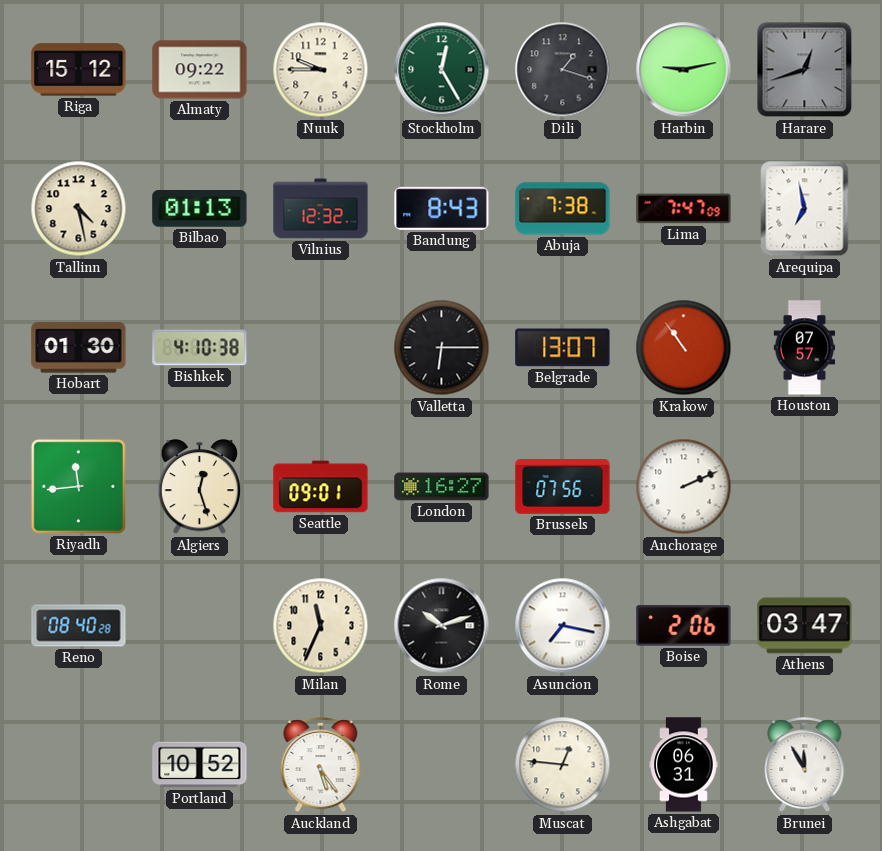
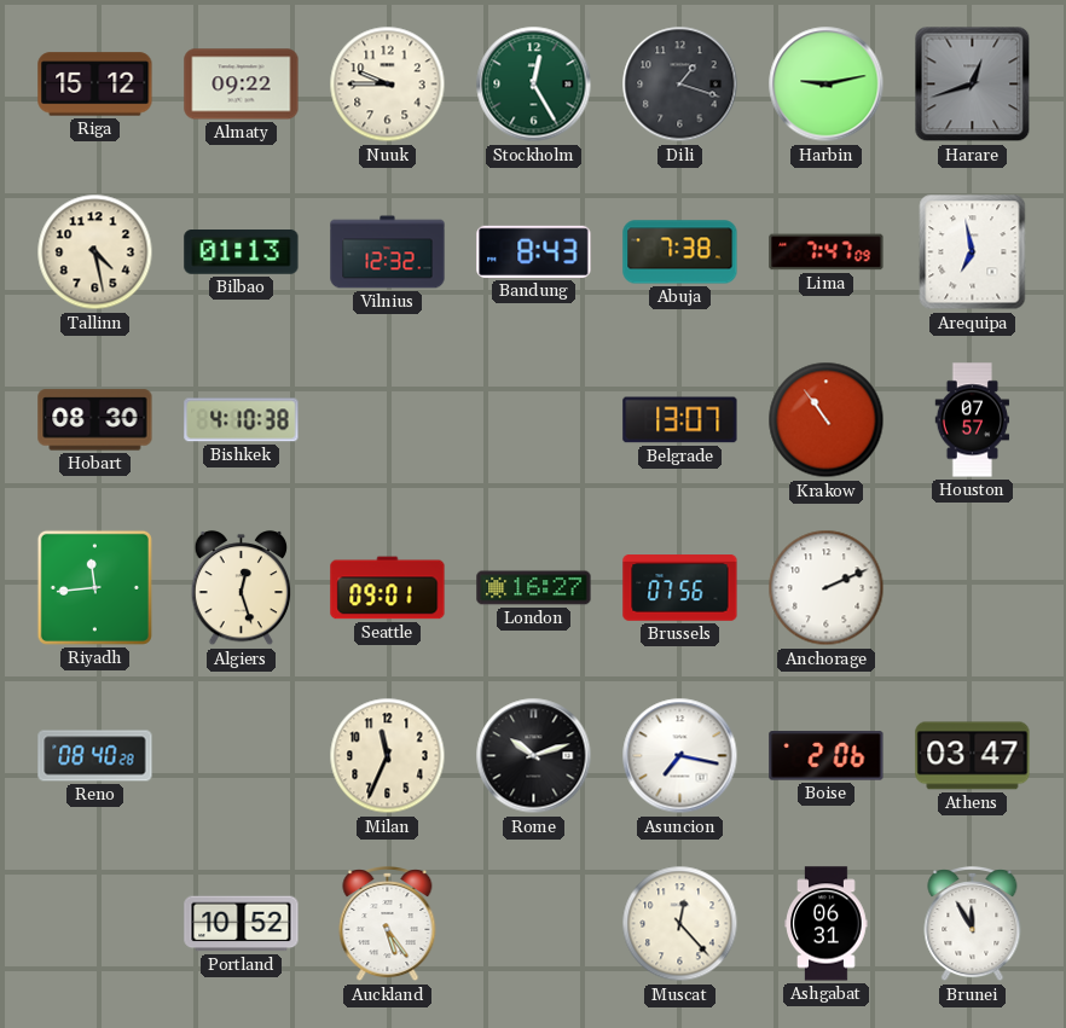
Hobart: 01:30 -> 08:30 (95, 420)
Valletta: 6:15 -> none (442, 348)
Muscat: 12:46 -> 12:23 (680, 924)
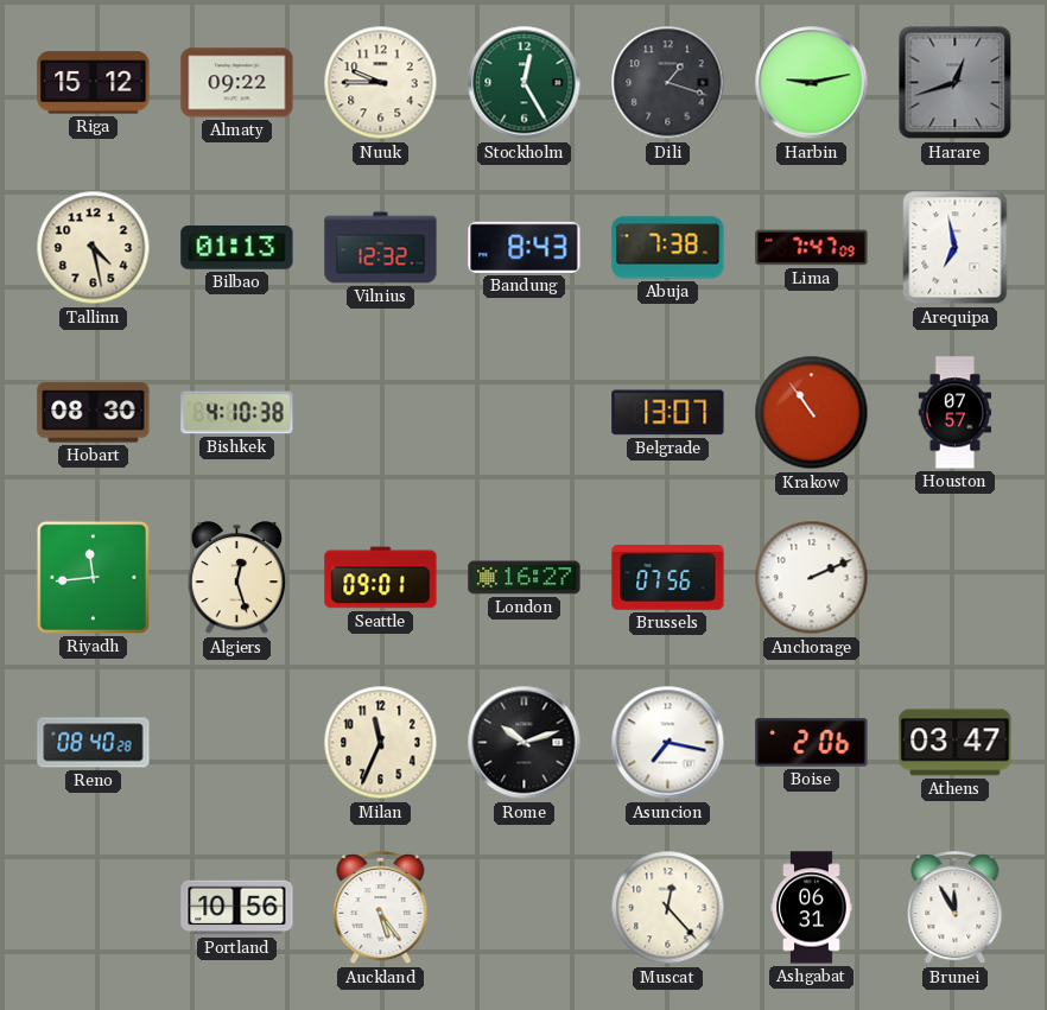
Portland: 10:52 -> 10:56 (237, 908)
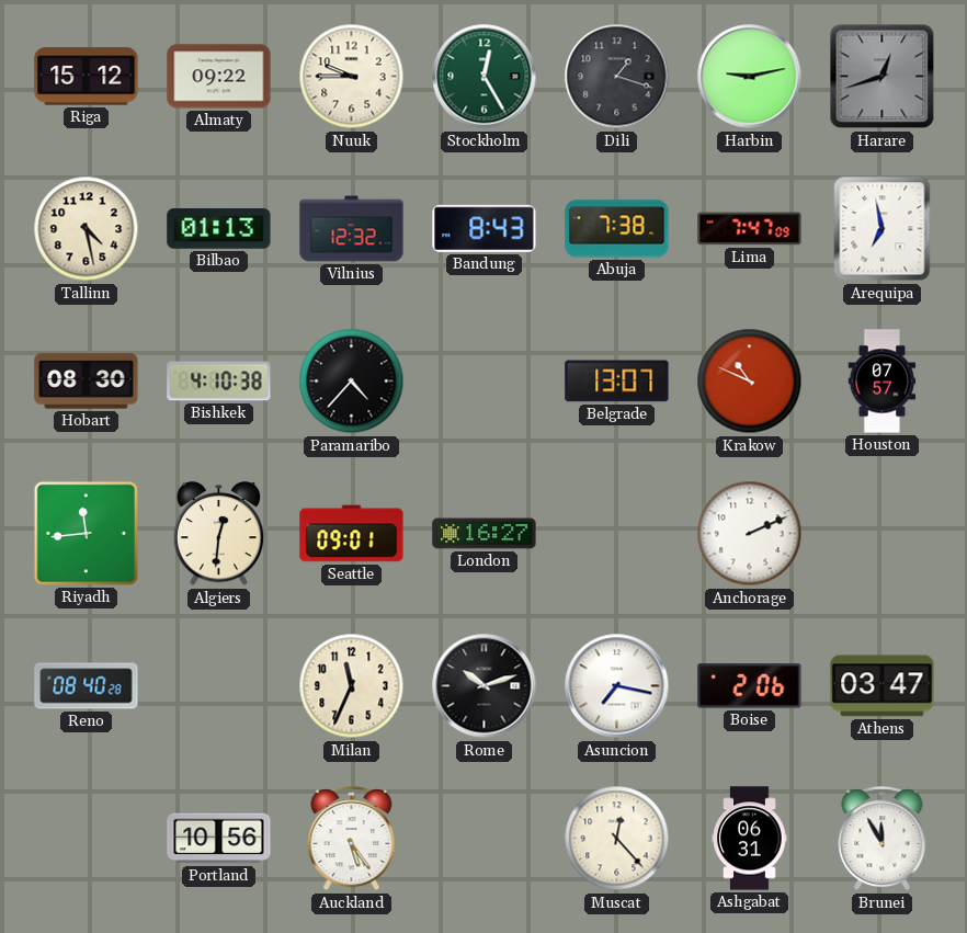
Paramaribo: none -> 4:37 (352, 382)
Krakow: 10:54 -> 10:49 (750, 382)
Algiers: 12:27 -> 12:31 (219, 534)
Brussels: 07:56 -> none (668, 578)
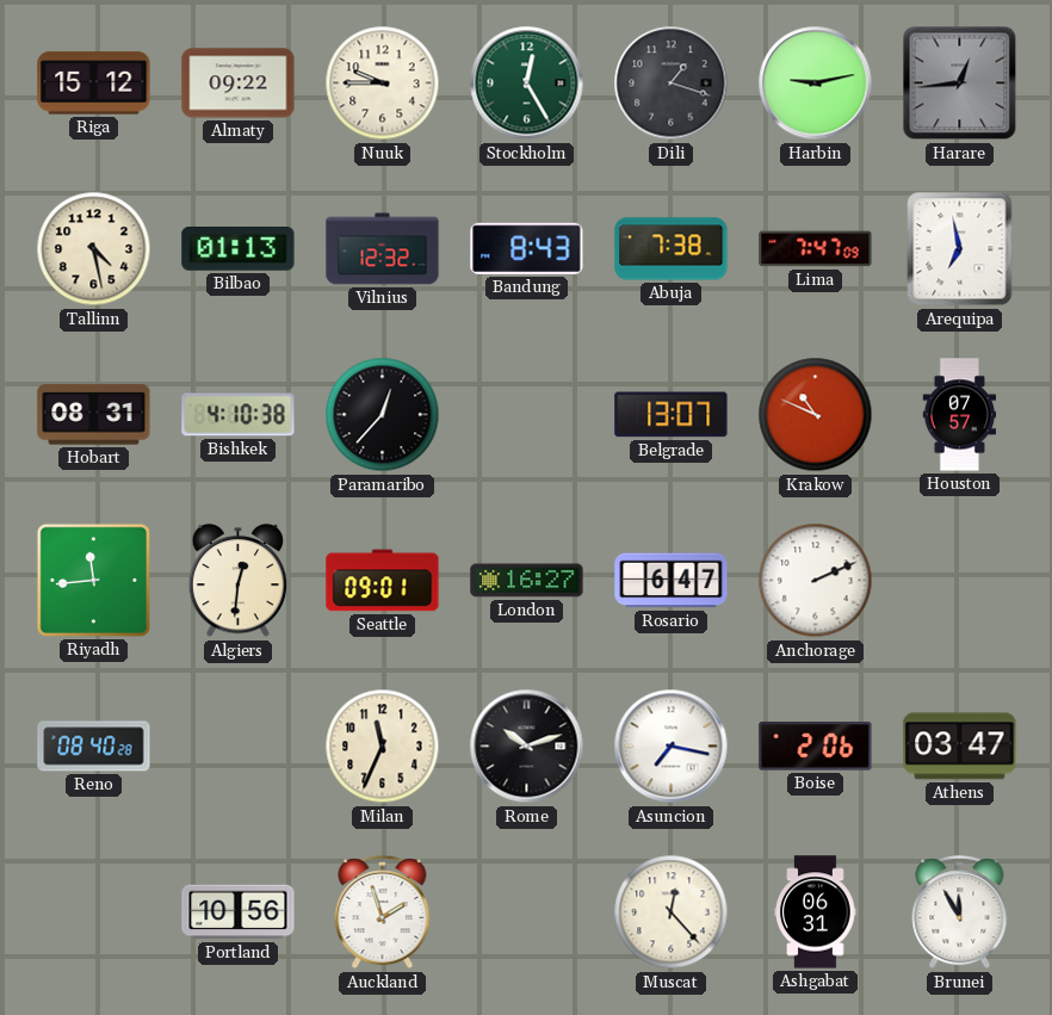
Harare: 12:42 -> 12:44 (960, 83)
Hobart: 08:30 -> 08:31 (94, 415)
Paramaribo: 4:37 -> 12:37 (383, 415)
Rosario: none -> 6:47 (672, 581)
Auckland: 5:24 -> 1:57 (383, 914)
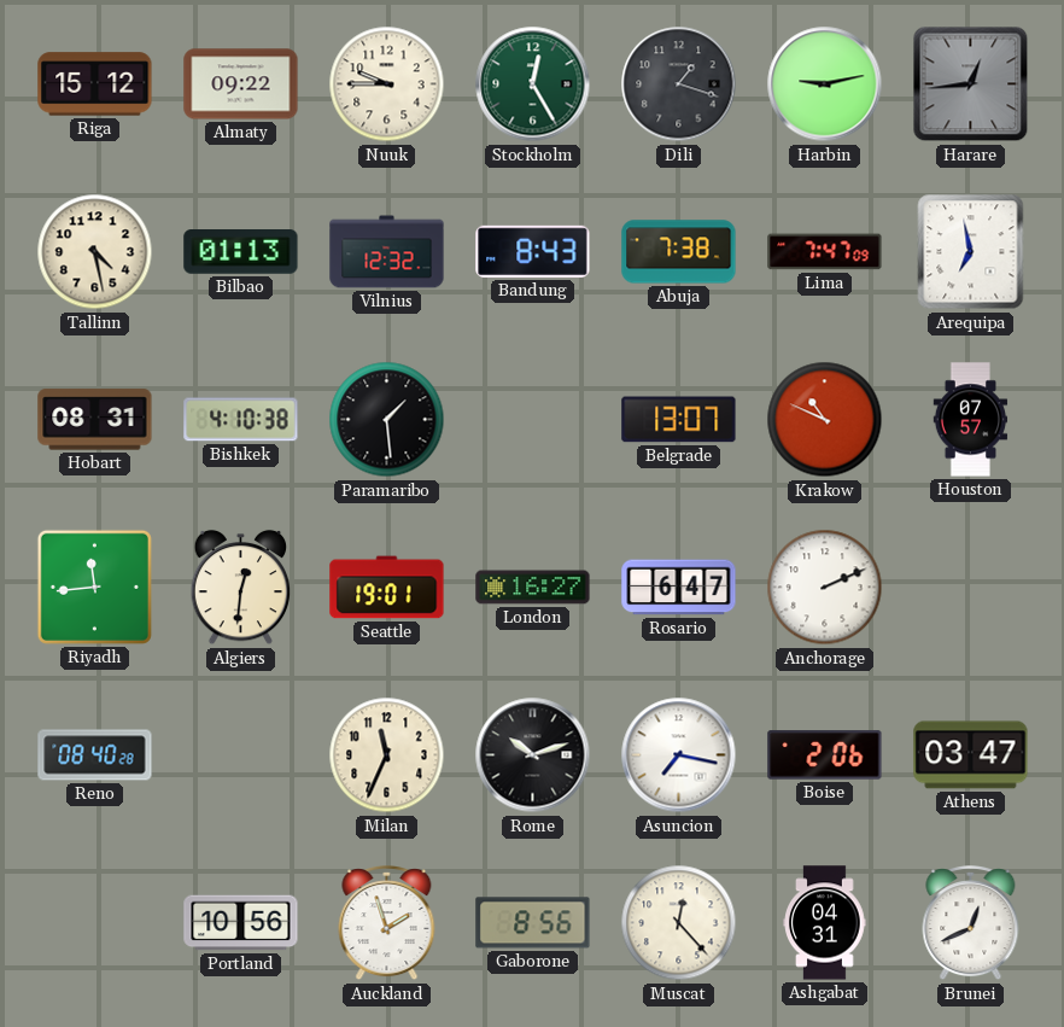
Paramaribo: 12:37 -> 1:29 (387, 420)
Seattle: 09:01 -> 19:01 (387, 588)
Gaborone: none -> 8:56 (533, 923)
Ashgabat: 06:31 -> 04:31 (825, 923)
Brunei: 11:55 -> 12:41 (971, 924)
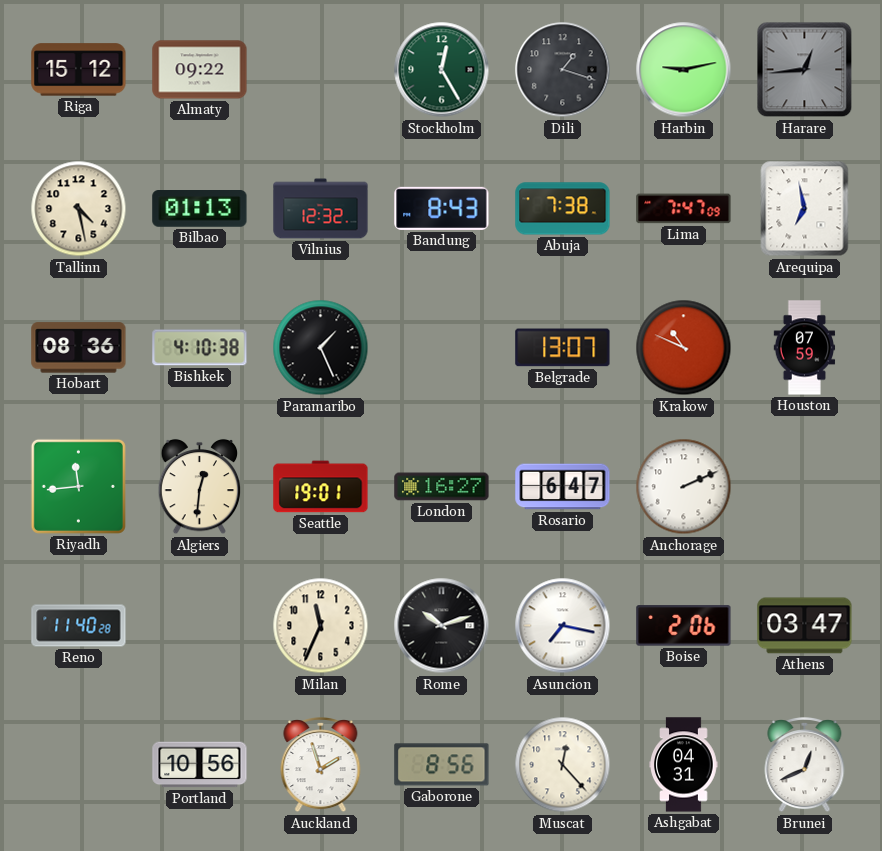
Nuuk: 9:45 -> none (387, 84)
Hobart: 08:31 -> 08:36 (79, 348)
Paramaribo: 1:29 -> 1:26 (321, 348)
Houston: 07:57 -> 07:59 (805, 348)
Reno: 08:40 -> 11:40 (79, 626)
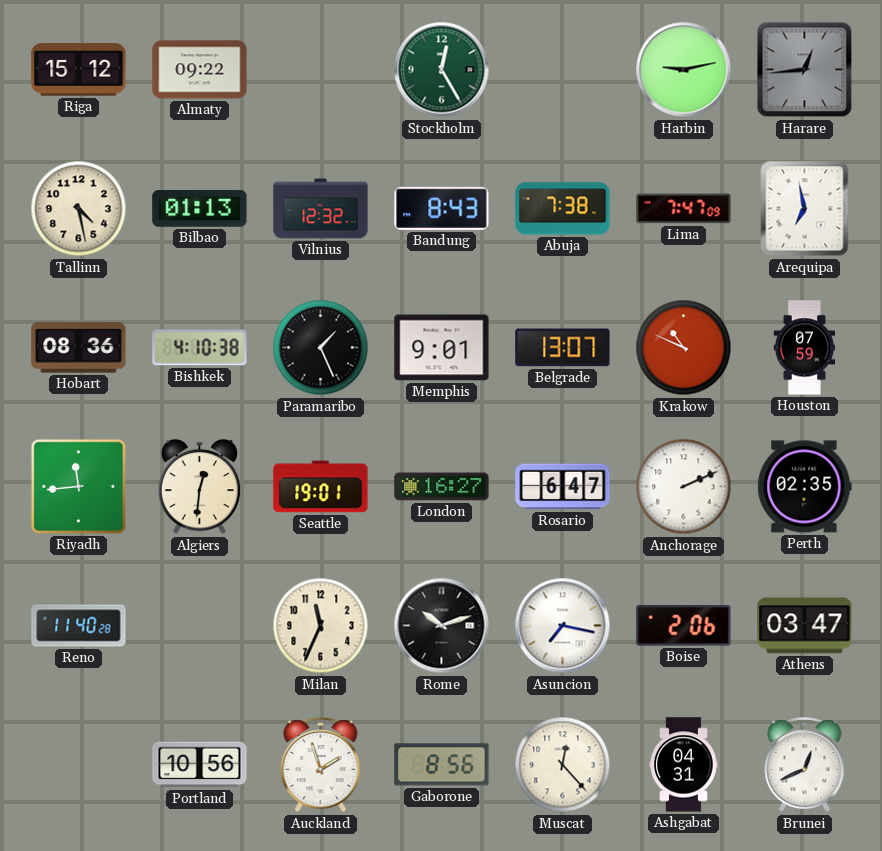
Dili: 1:18 -> none (563, 70)
Memphis: none -> 9:01 (442, 348)
Perth: none -> 02:35 (805, 487)
